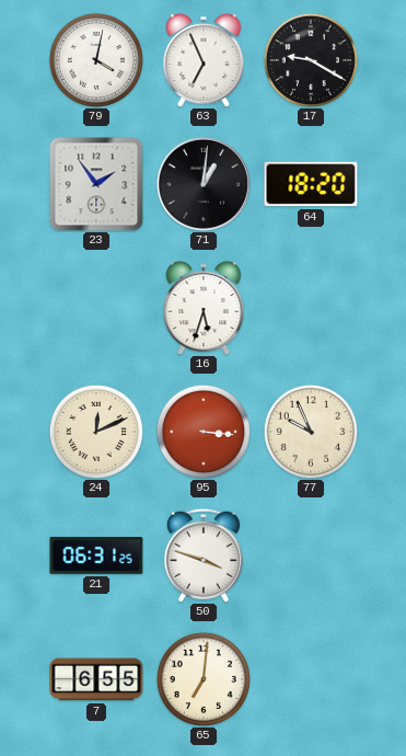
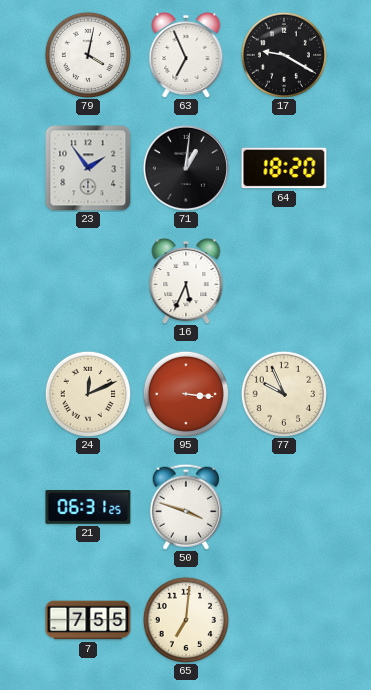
16: 5:33 -> 5:34 (186, 281)
7: 6:55 -> 7:55 (88, 620)
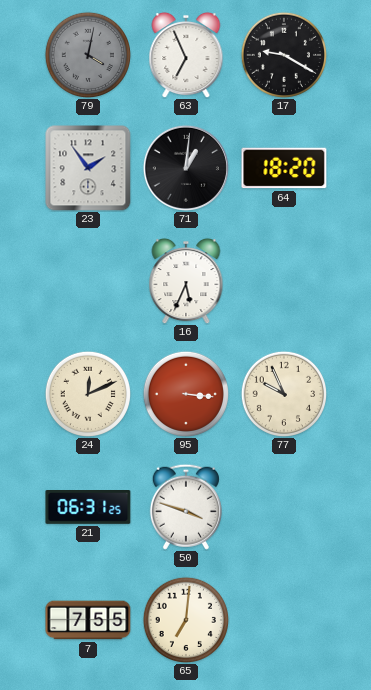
79 dial: white -> grey (87, 54)
